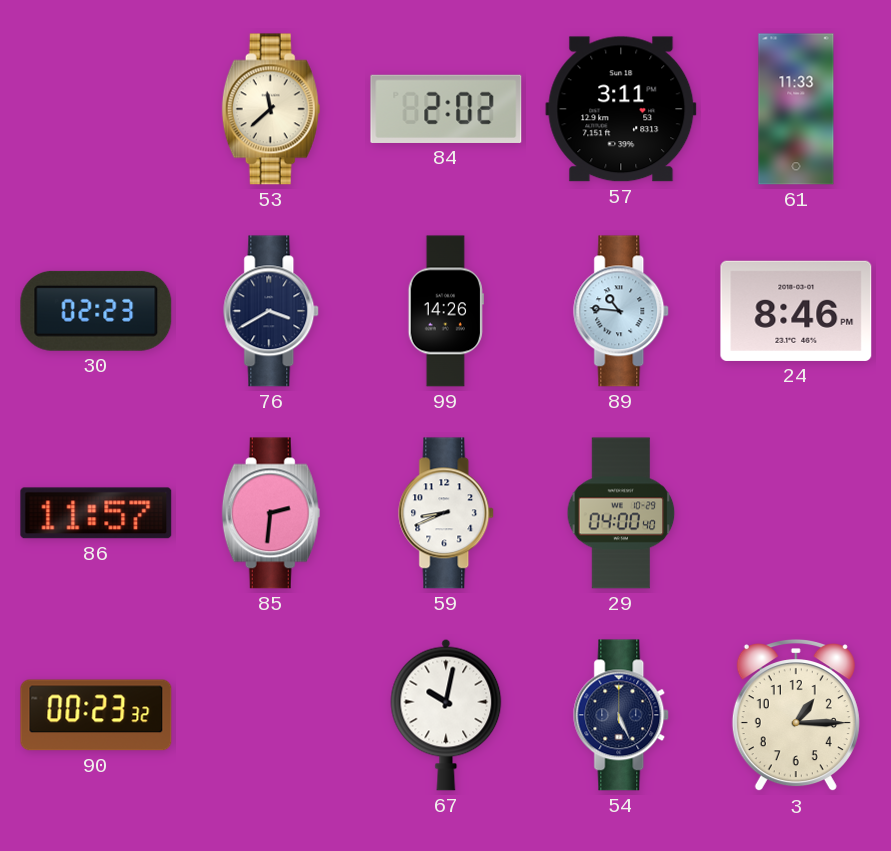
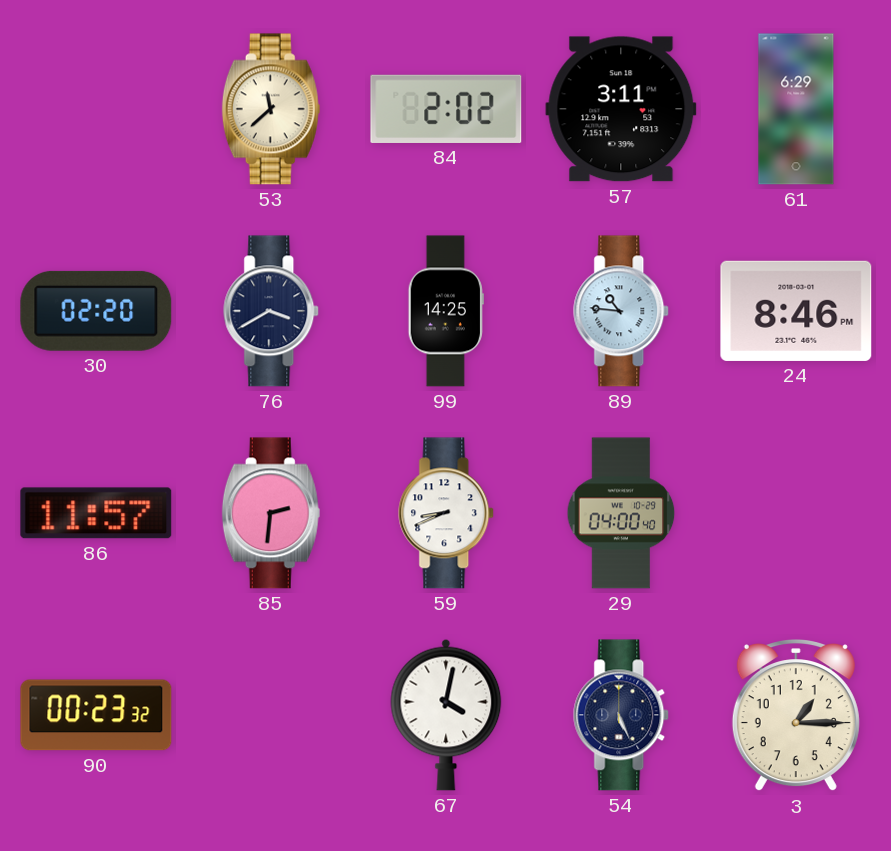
61: 11:33 -> 6:29 (796, 109)
30: 02:23 -> 02:20 (96, 311)
99: 14:26 -> 14:25 (446, 311)
67: 10:02 -> 4:02 (446, 715)
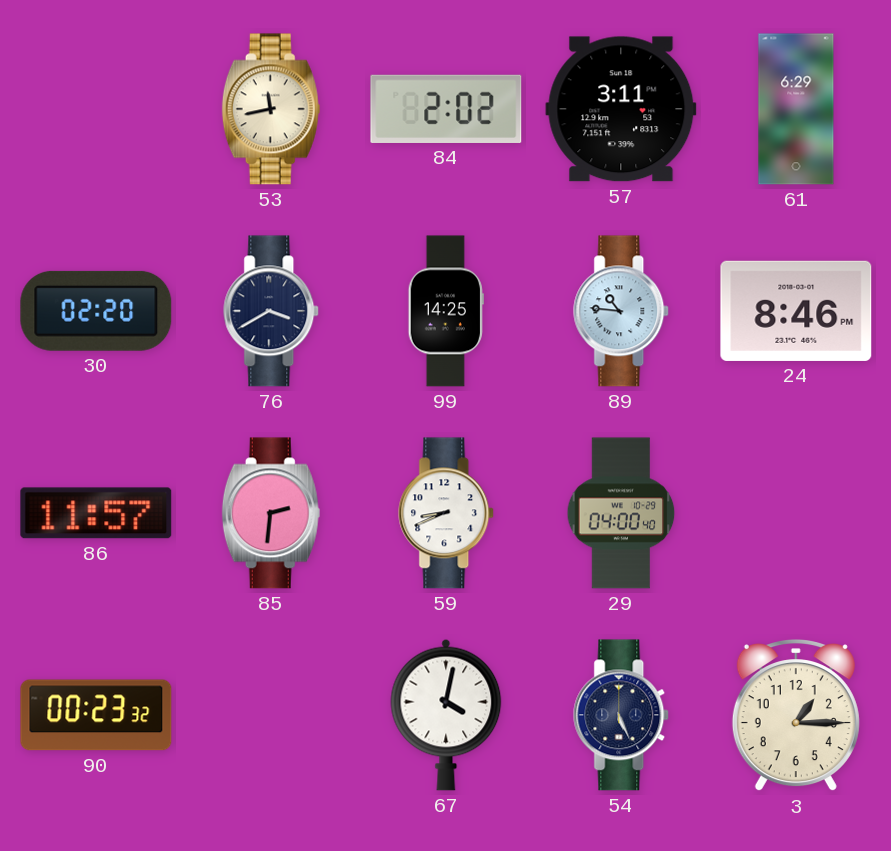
53: 11:38 -> 11:43 (271, 109)
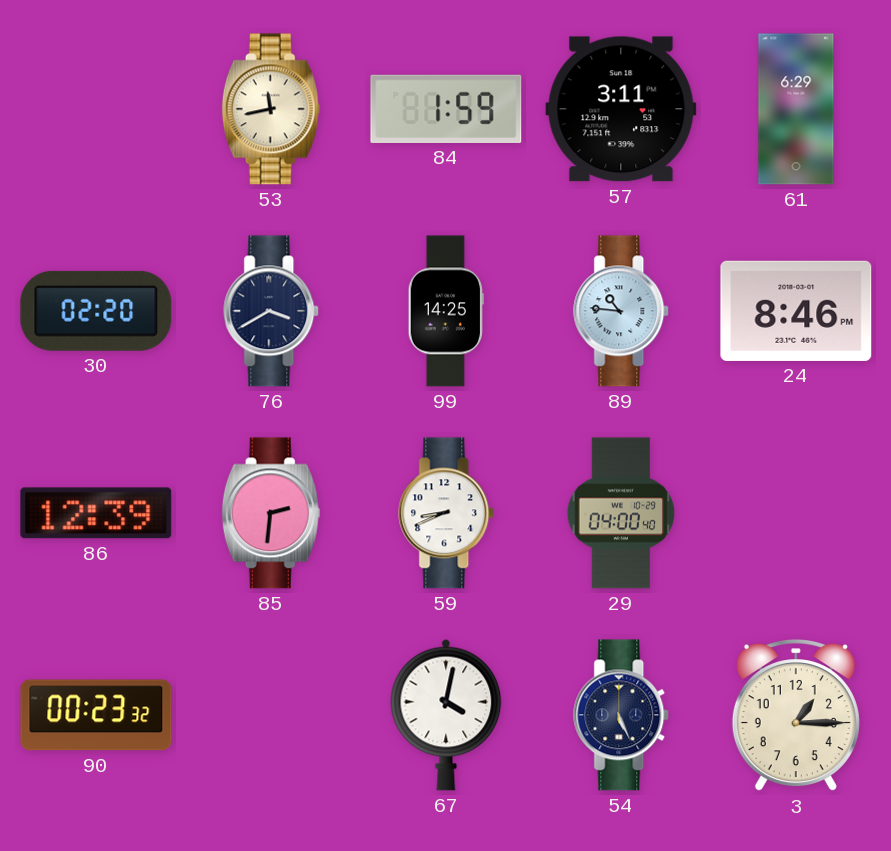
84: 2:02 -> 1:59 (446, 109)
86: 11:57 -> 12:39 (96, 513)
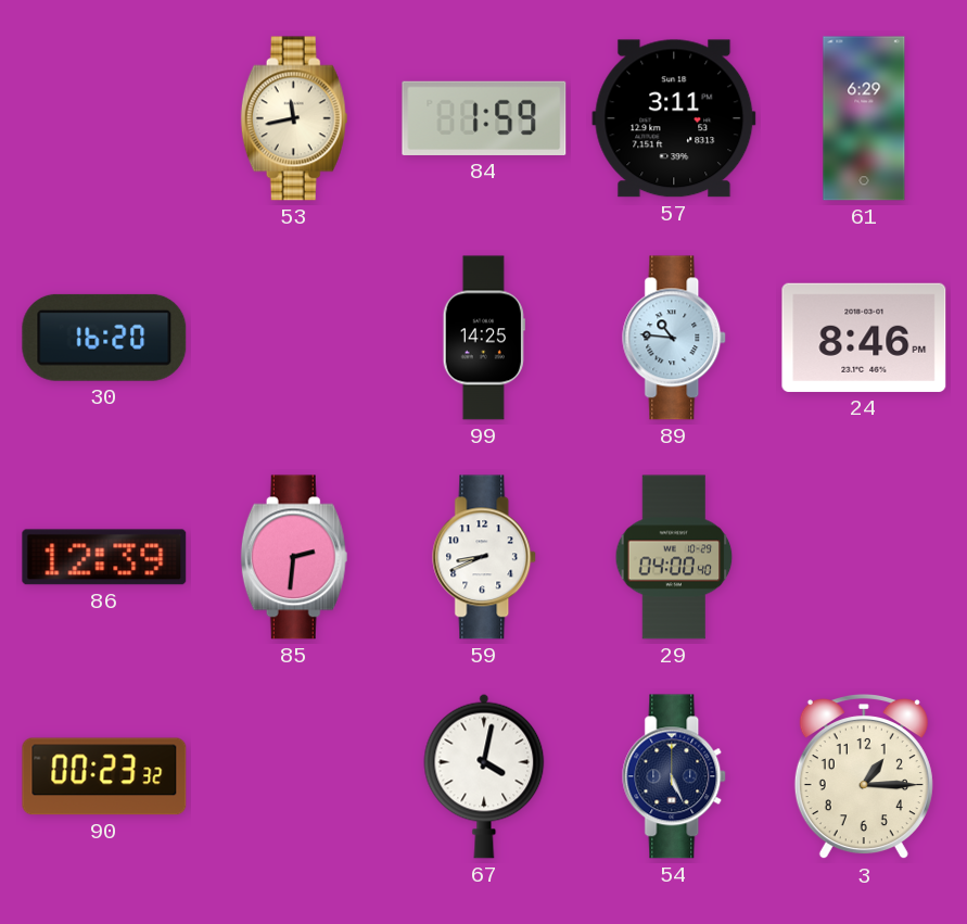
30: 02:20 -> 16:20 (104, 338)
76: 3:40 -> none (272, 311)
